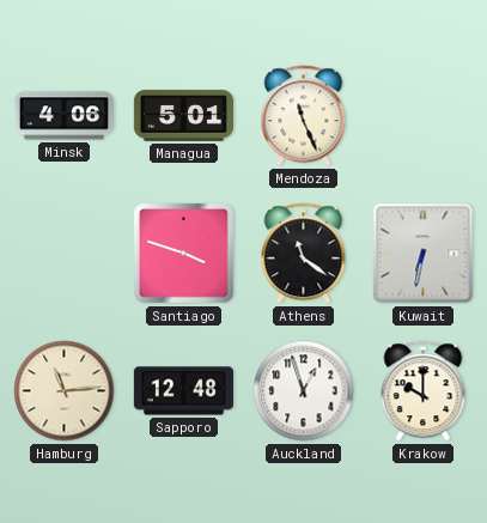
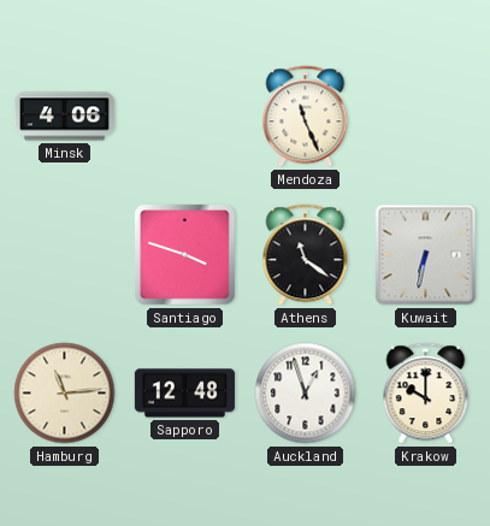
Managua: 5:01 -> none (183, 116)
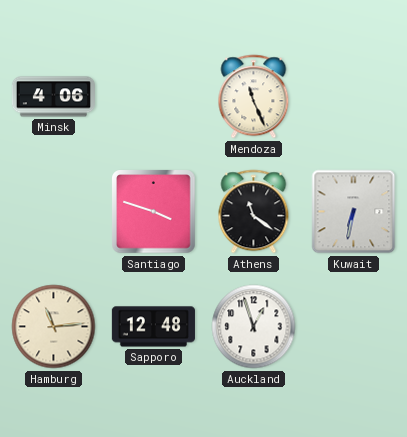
Krakow: 10:00 -> none (426, 394)
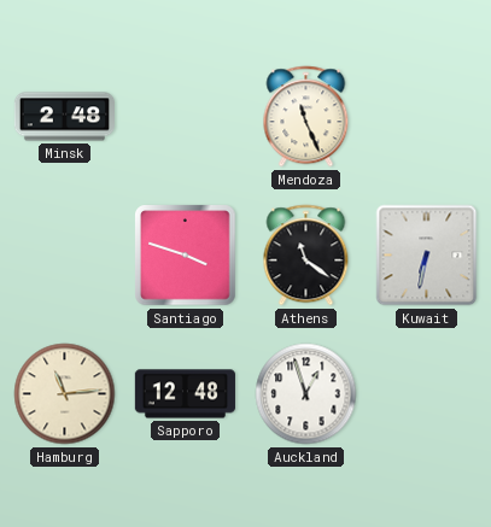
Minsk: 4:06 -> 2:48 (64, 117)
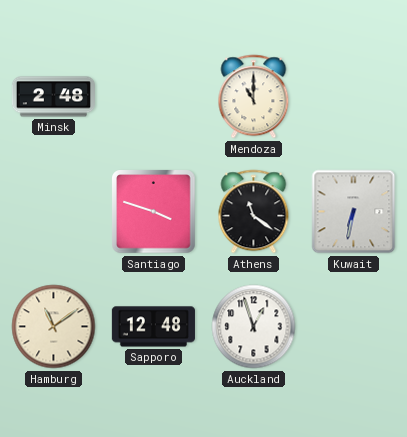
Mendoza: 11:26 -> 11:00 (254, 97)
Hamburg: 11:14 -> 11:09 (54, 327)
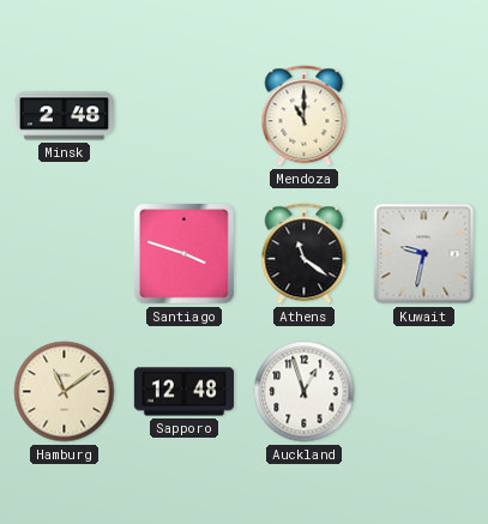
Kuwait: 6:32 -> 9:32 (424, 254)
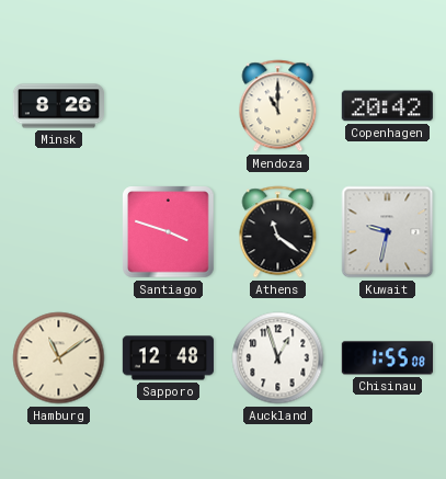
Minsk: 2:48 -> 8:26 (58, 106)
Copenhagen: none -> 20:42 (387, 106)
Chisinau: none -> 1:55 (387, 358)
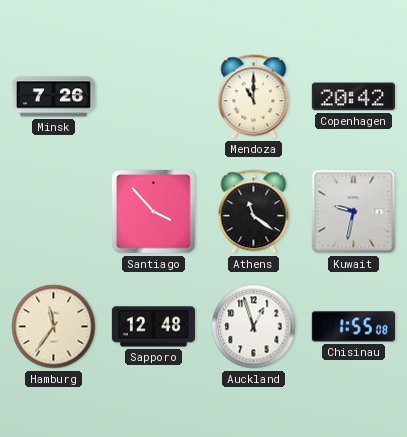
Minsk: 8:26 -> 7:26 (53, 97)
Santiago: 3:48 -> 3:53 (154, 212)
Hamburg: 11:09 -> 11:36 (54, 327)
